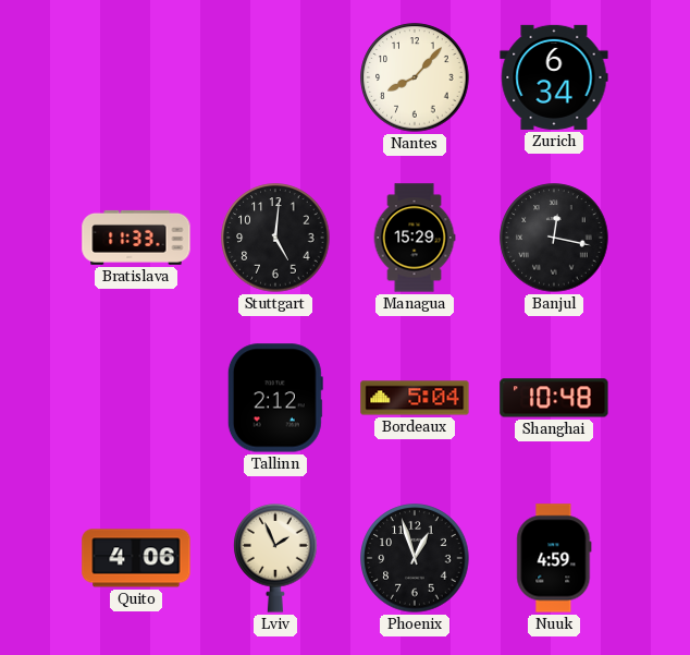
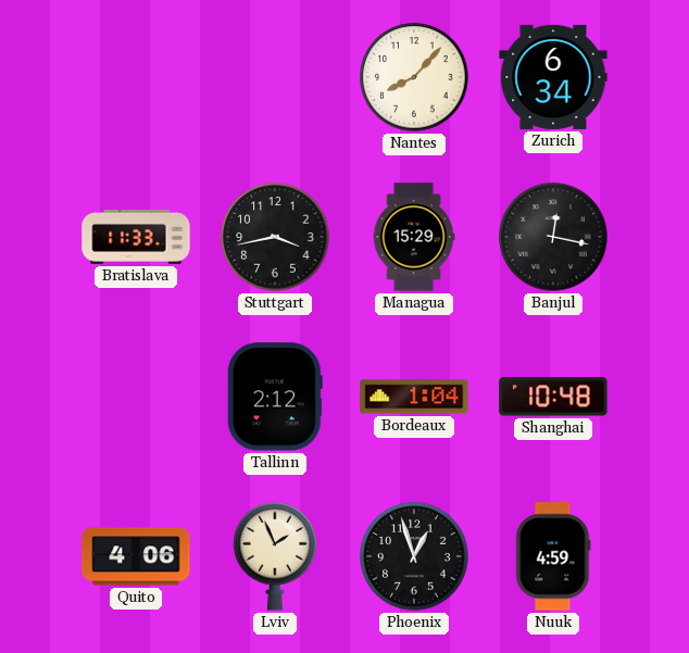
Stuttgart: 5:01 -> 3:43 (275, 237)
Bordeaux: 5:04 -> 1:04 (414, 397)
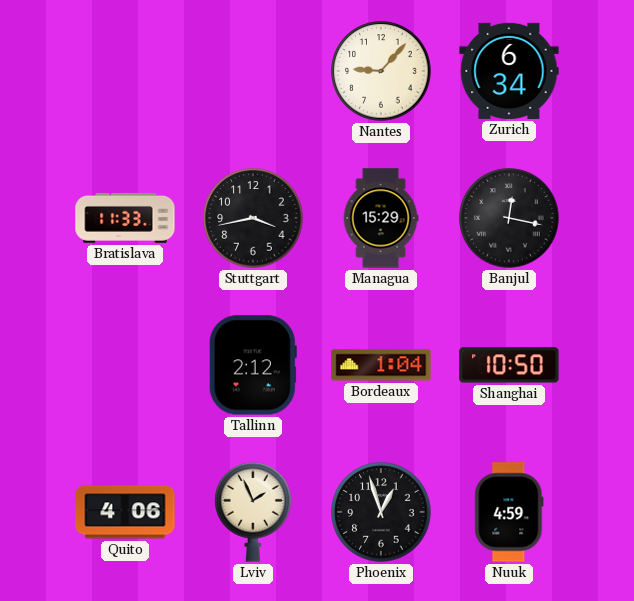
Nantes: 8:07 -> 9:07 (381, 71)
Shanghai: 10:48 -> 10:50 (509, 365)
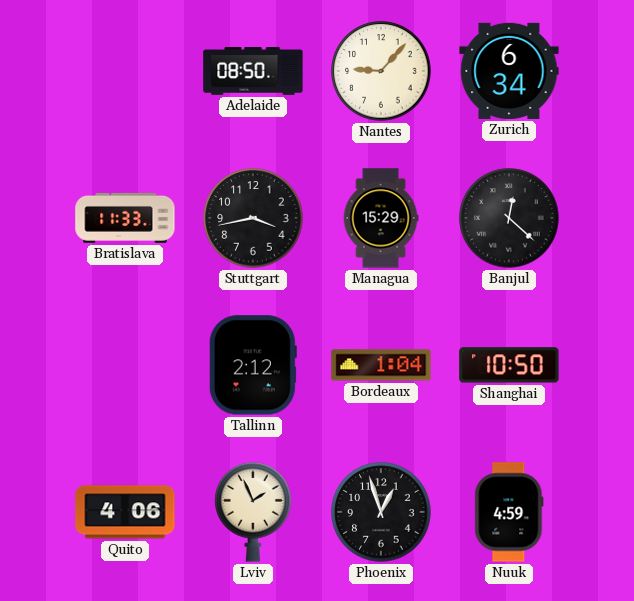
Adelaide: none -> 08:50 (253, 71)
Banjul: 12:17 -> 12:22 (509, 218)
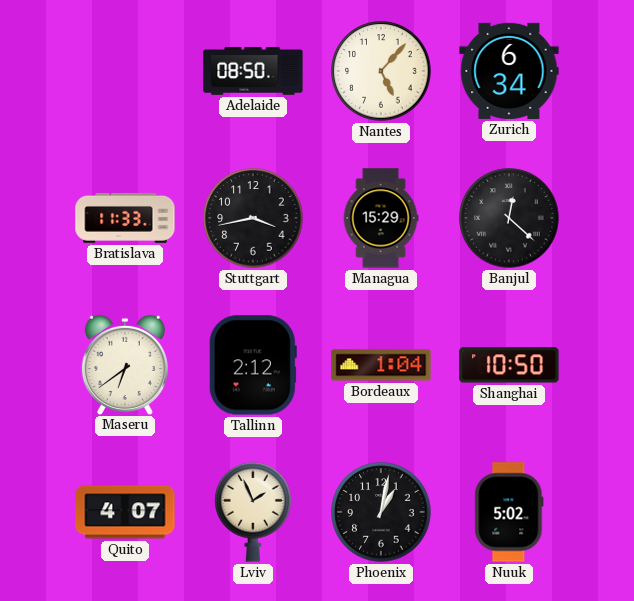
Nantes: 9:07 -> 5:07 (381, 71)
Maseru: none -> 6:39 (125, 364)
Quito: 4:06 -> 4:07 (125, 512)
Phoenix: 12:57 -> 1:02 (381, 512)
Nuuk: 4:59 -> 5:02 (509, 512)
